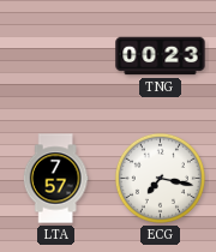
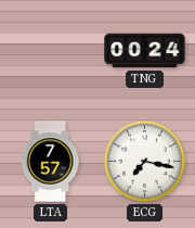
TNG: 00:23 -> 00:24 (145, 51)
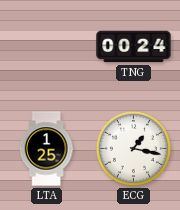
LTA: 7:57 -> 1:25 (46, 149)
ECG: 7:17 -> 1:17 (133, 148)
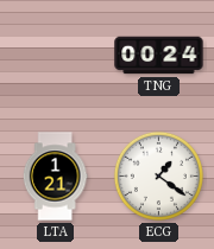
LTA: 1:25 -> 1:21 (55, 177)
ECG: 1:17 -> 1:21 (158, 175)
